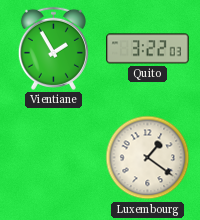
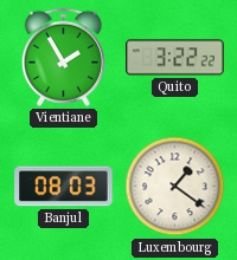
Quito: 3:22:03 -> 3:22:22 (175, 58)
Banjul: none -> 08:03 (64, 187)
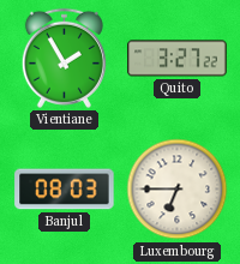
Quito: 3:22 -> 3:27 (178, 59)
Luxembourg: 1:21 -> 6:45 (178, 190)
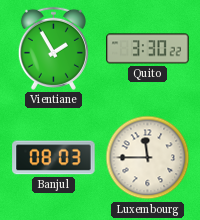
Quito: 3:27 -> 3:30 (148, 49)
Luxembourg: 6:45 -> 11:45 (148, 158)
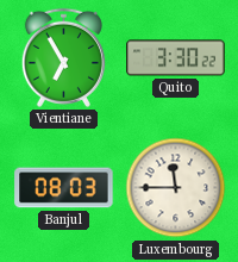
Vientiane: 1:55 -> 6:55 (63, 57)
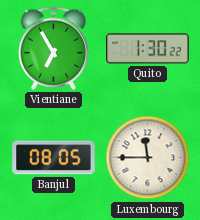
Quito: 3:30 -> 1:30 (148, 49)
Banjul: 08:03 -> 08:05 (54, 158)
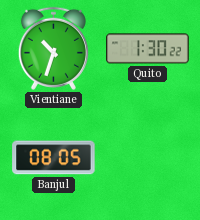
Vientiane: 6:55 -> 10:33 (53, 48)
Luxembourg: 11:45 -> none (148, 158)
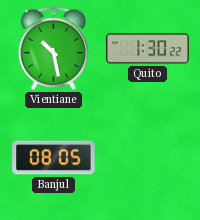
Vientiane: 10:33 -> 10:28 (53, 48)
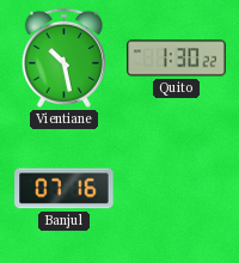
Banjul: 08:05 -> 07:16 (65, 189)
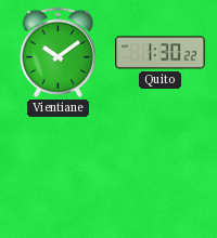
Vientiane: 10:28 -> 10:09 (58, 52)
Banjul: 07:16 -> none (65, 189)
